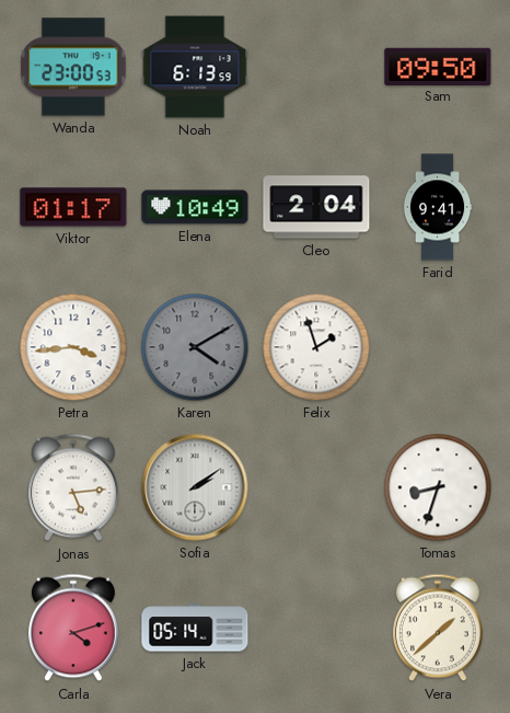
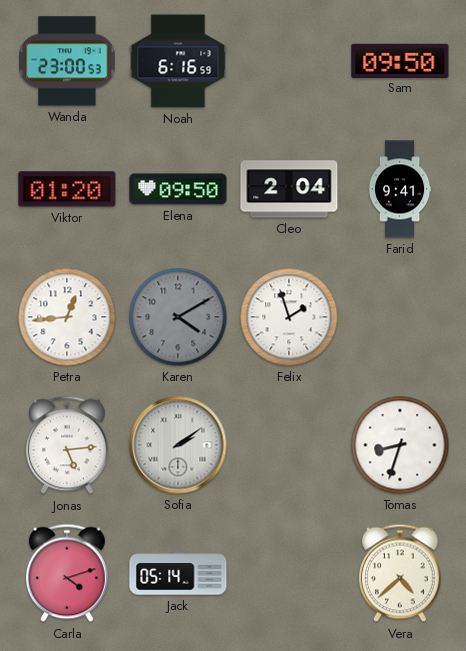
Noah: 6:13 -> 6:16 (178, 61)
Viktor: 01:17 -> 01:20 (67, 189)
Elena: 10:49 -> 09:50 (178, 189)
Petra: 3:44 -> 12:44 (67, 317)
Vera: 1:38 -> 4:38 (401, 573)
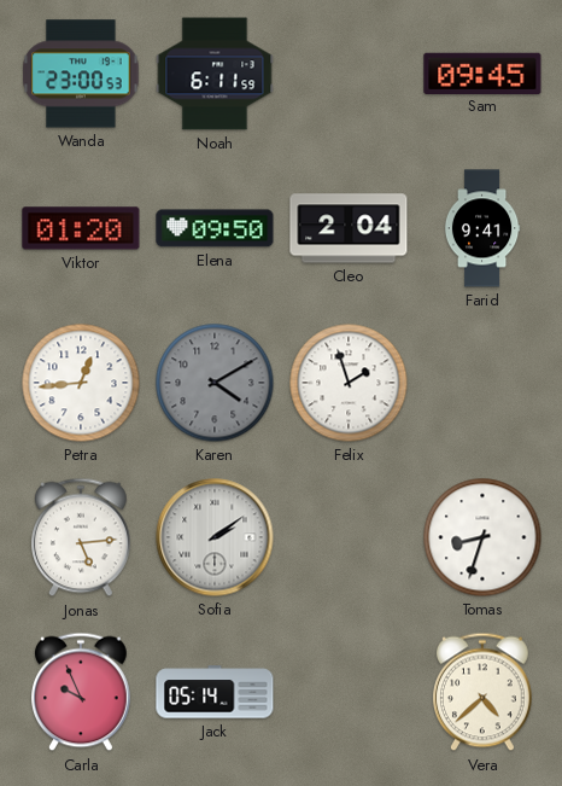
Noah: 6:16 -> 6:11 (215, 74)
Sam: 09:50 -> 09:45 (482, 72)
Carla: 4:12 -> 9:56 (82, 692)
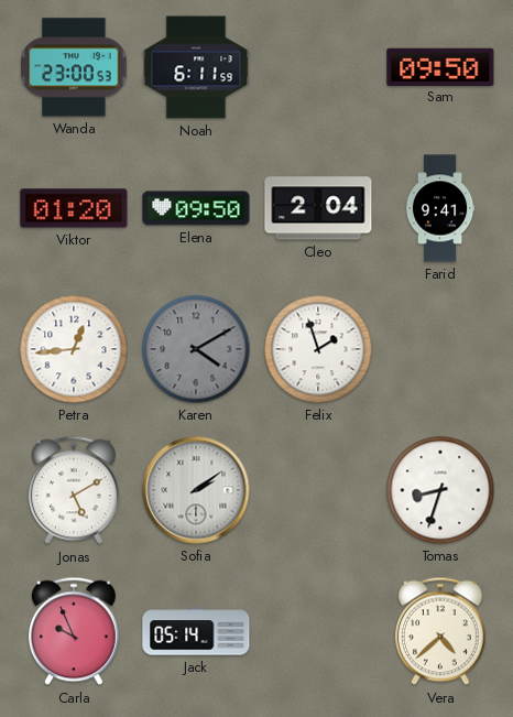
Sam: 09:45 -> 09:50 (440, 66)
Jonas: 5:14 -> 5:10 (75, 490)
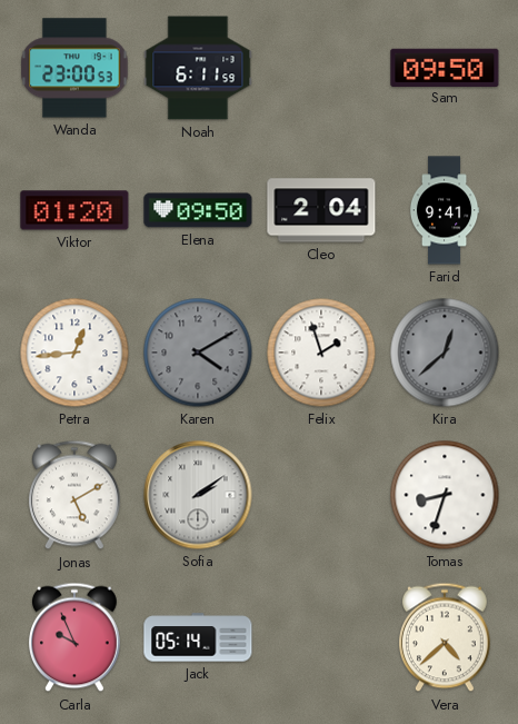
Kira: none -> 12:38 (445, 353)
